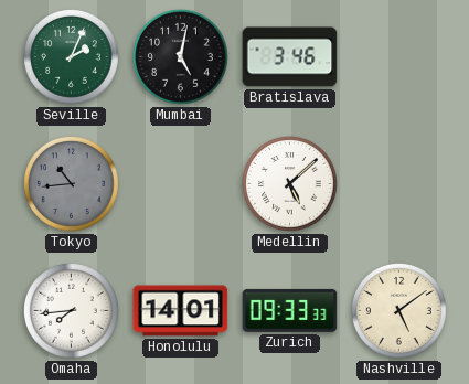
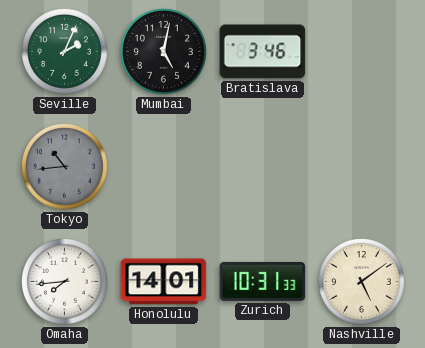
Medellin: 5:08 -> none (290, 184)
Zurich: 09:33 -> 10:31 (263, 281)
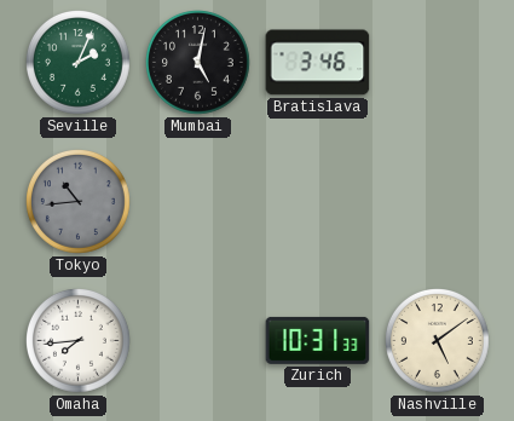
Honolulu: 14:01 -> none (164, 282)
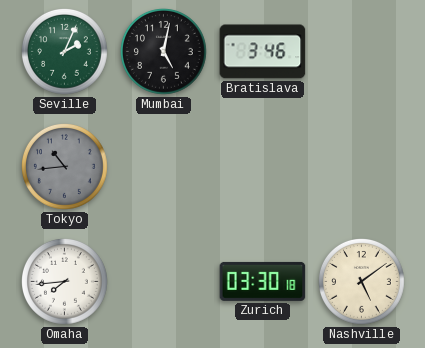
Zurich: 10:31 -> 03:30 (263, 281)
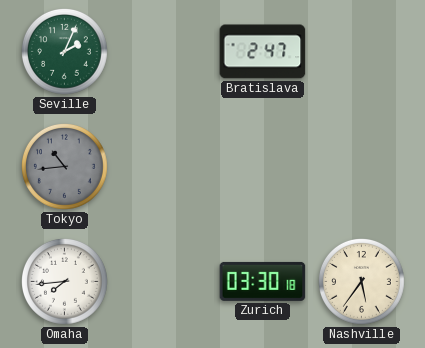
Mumbai: 5:02 -> none (164, 52)
Bratislava: 3:46 -> 2:47 (263, 52)
Nashville: 5:09 -> 5:36 (362, 282)
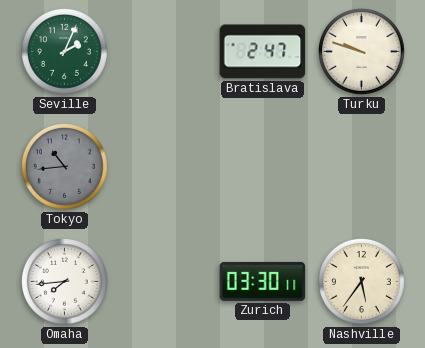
Turku: none -> 9:48 (362, 52)
Zurich: 03:30:18 -> 03:30:11 (263, 281)
